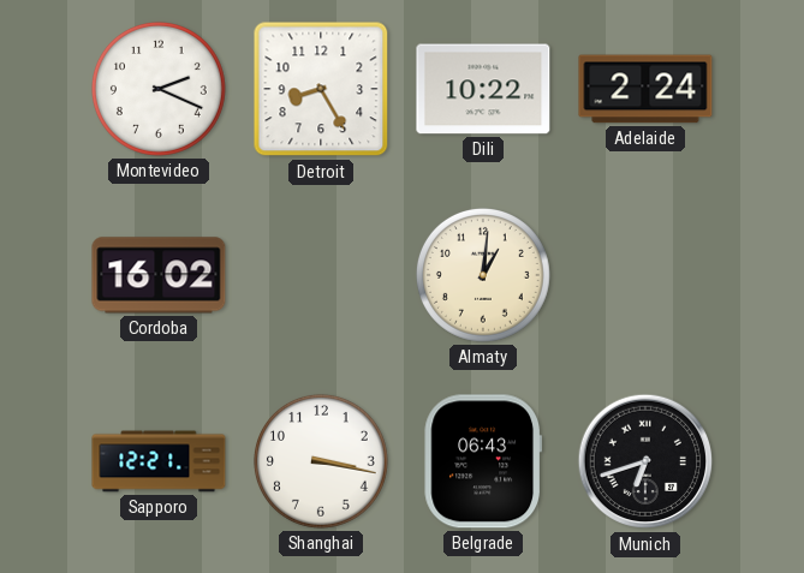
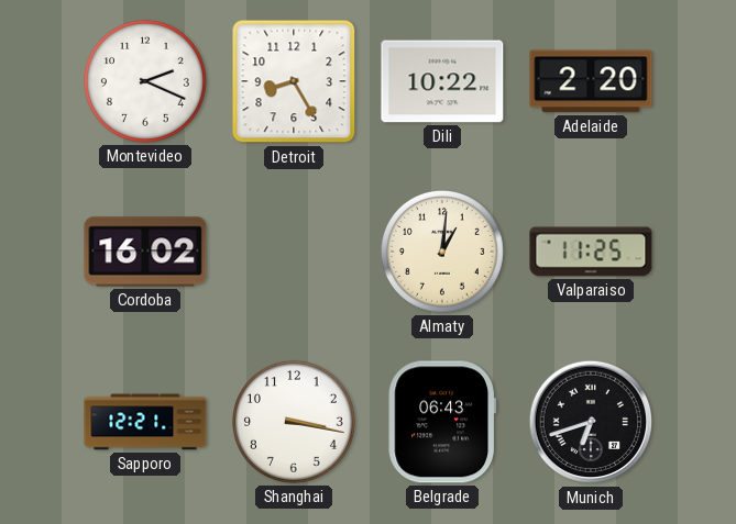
Adelaide: 2:24 -> 2:20 (591, 81)
Valparaiso: none -> 11:25 (591, 252)
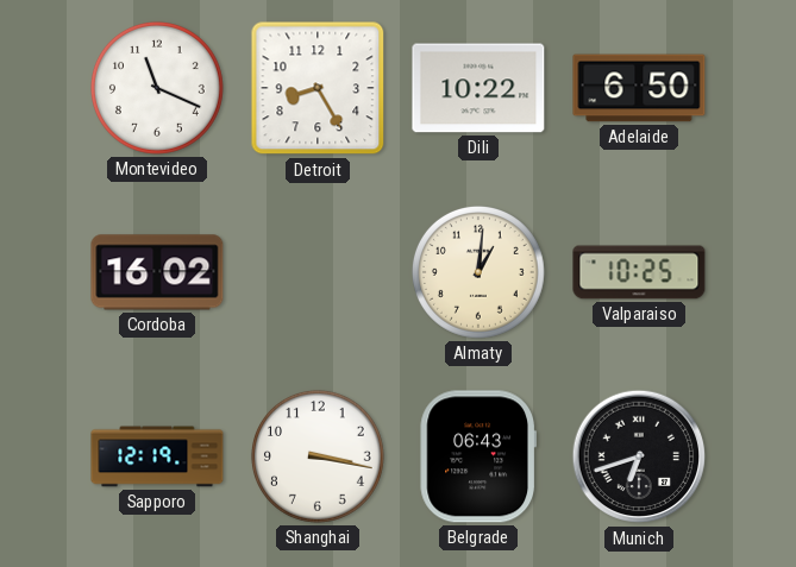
Montevideo: 2:19 -> 11:19 (157, 88)
Adelaide: 2:20 -> 6:50 (639, 88)
Valparaiso: 11:25 -> 10:25 (639, 272)
Sapporo: 12:21 -> 12:19 (157, 456)
